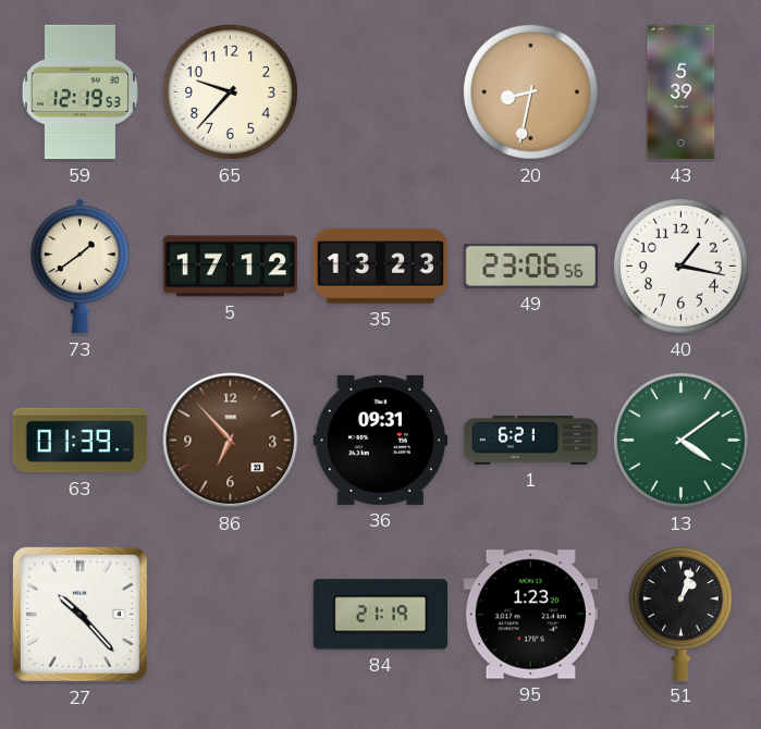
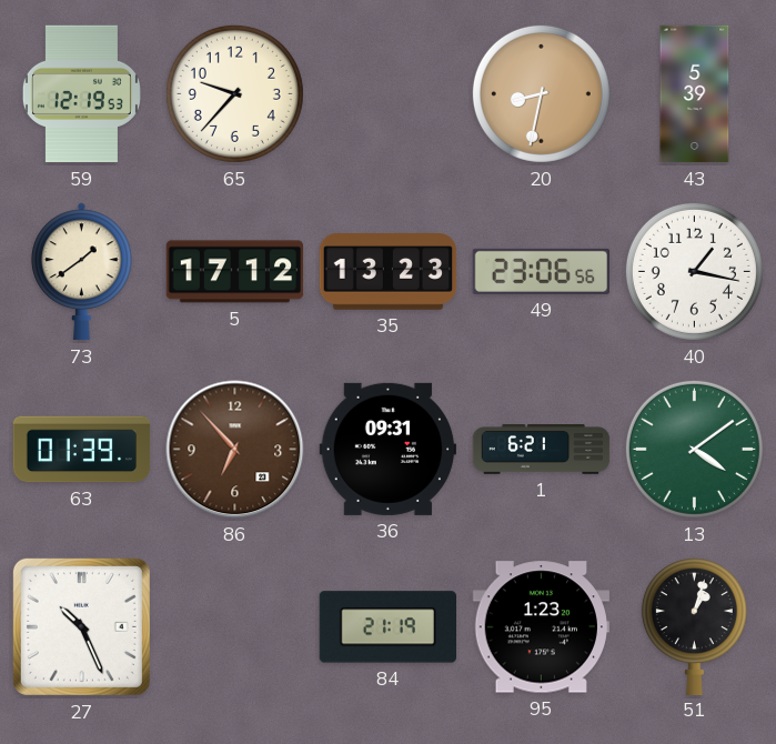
27: 10:23 -> 10:26 (81, 626)
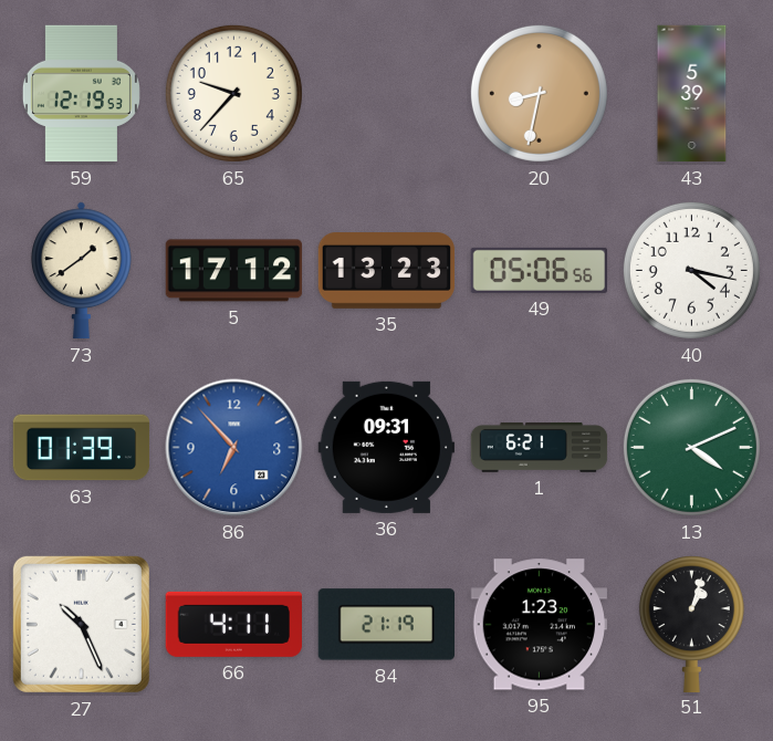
49: 23:06 -> 05:06 (540, 270)
40: 1:17 -> 4:17 (691, 270)
86 dial: brown -> blue (234, 448)
13: 4:09 -> 4:11 (691, 447)
66: none -> 4:11 (233, 624)
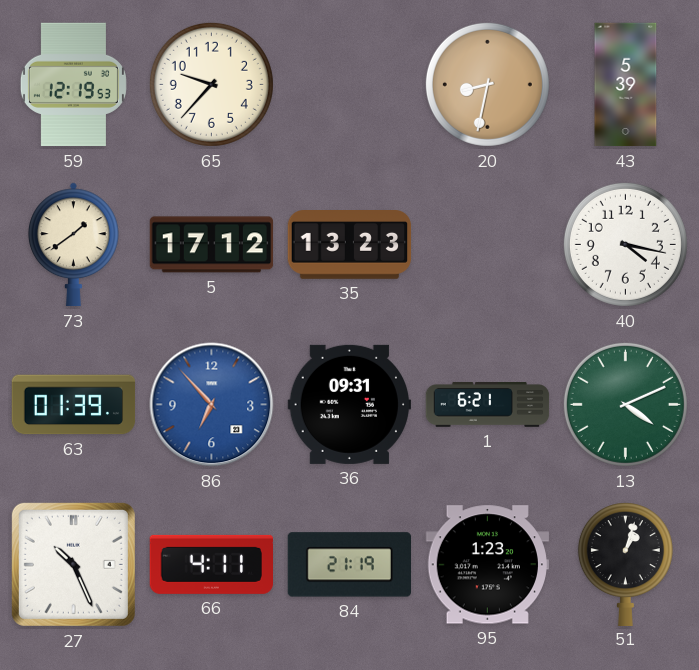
49: 05:06 -> none (540, 270)
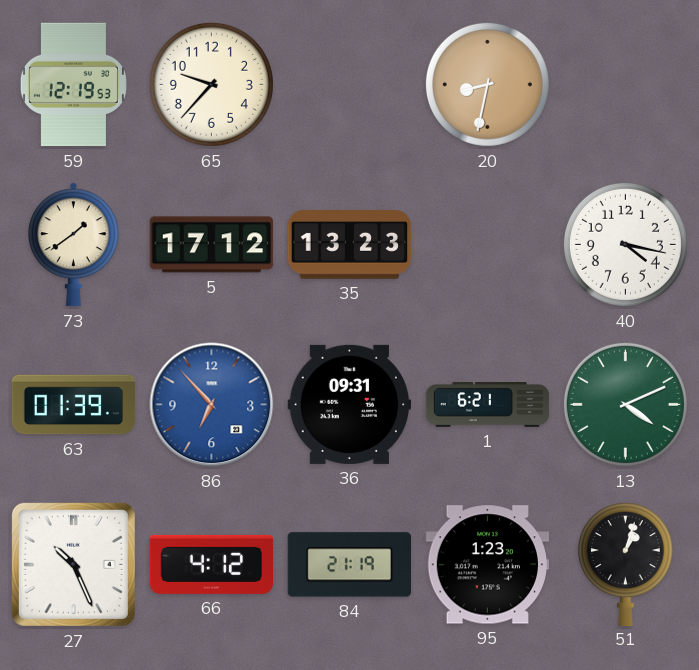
43: 5:39 -> none (626, 85)
66: 4:11 -> 4:12 (211, 564)
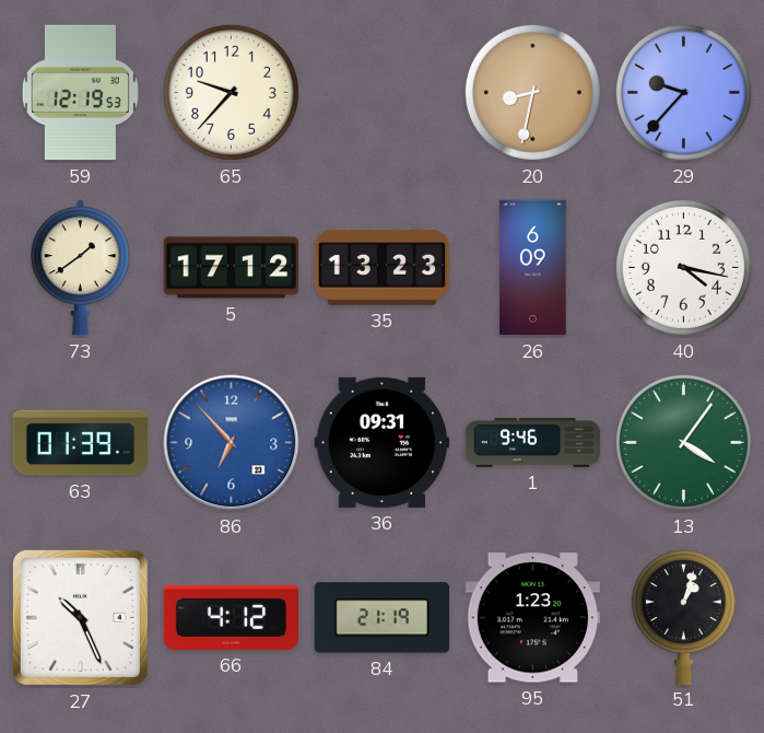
29: none -> 9:37 (683, 92)
26: none -> 6:09 (533, 268)
1: 6:21 -> 9:46 (533, 443)
13: 4:11 -> 4:06 (683, 442)
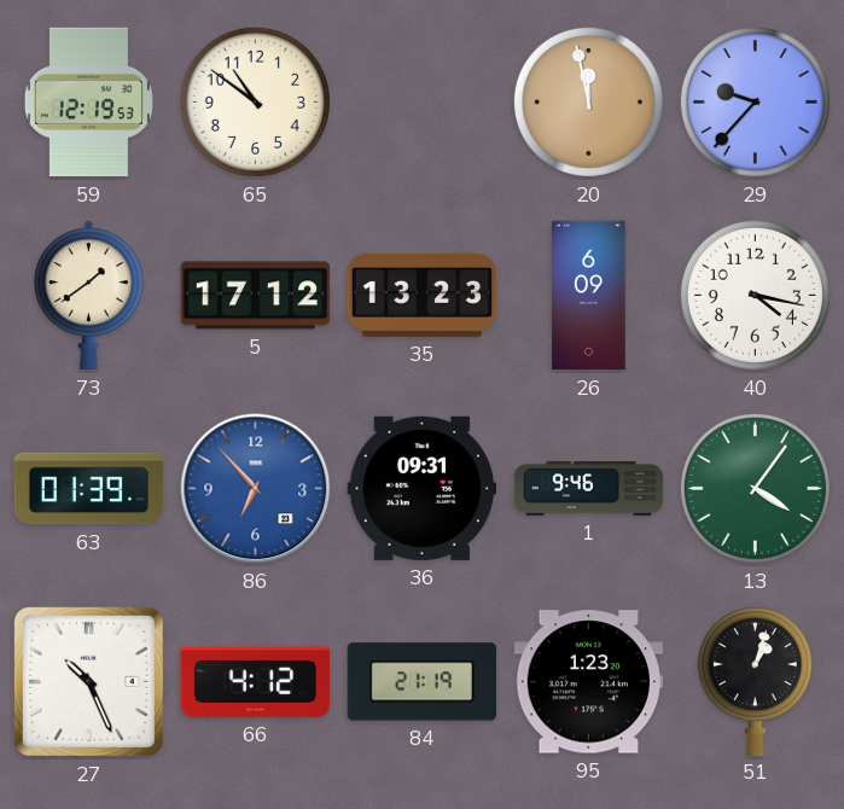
65: 9:37 -> 10:51 (255, 101)
20: 8:32 -> 11:58 (588, 101)
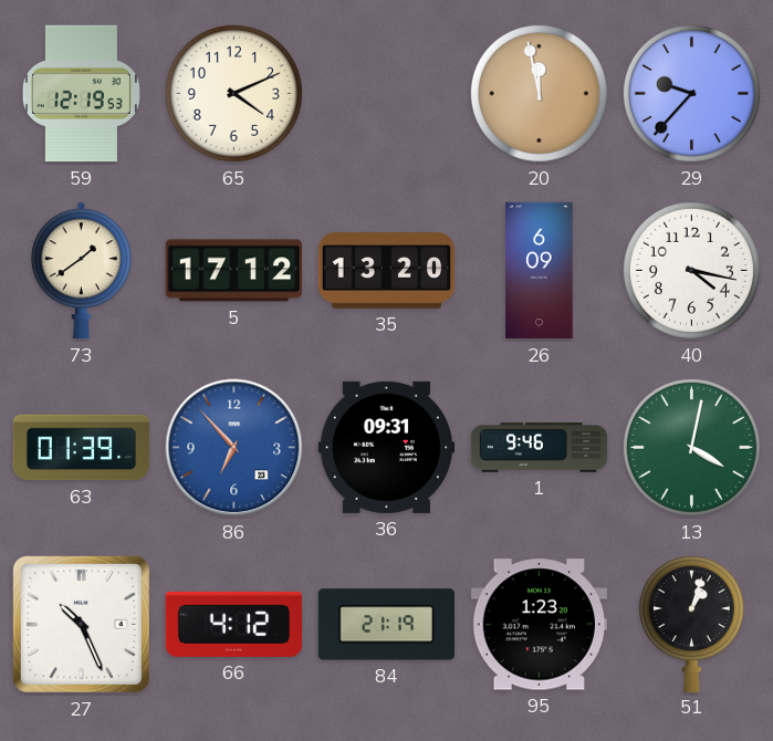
65: 10:51 -> 4:11 (233, 93)
35: 13:23 -> 13:20 (387, 271)
13: 4:06 -> 4:02 (691, 447)
